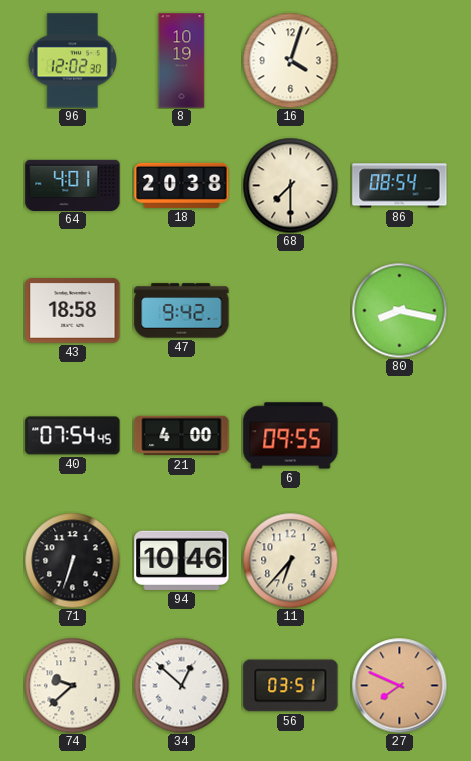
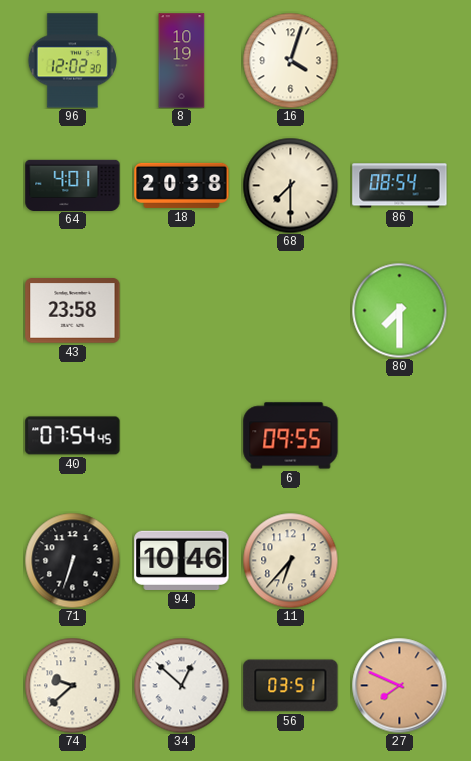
43: 18:58 -> 23:58 (73, 311)
47: 9:42 -> none (182, 311)
80: 8:17 -> 7:30 (399, 310)
21: 4:00 -> none (182, 436)
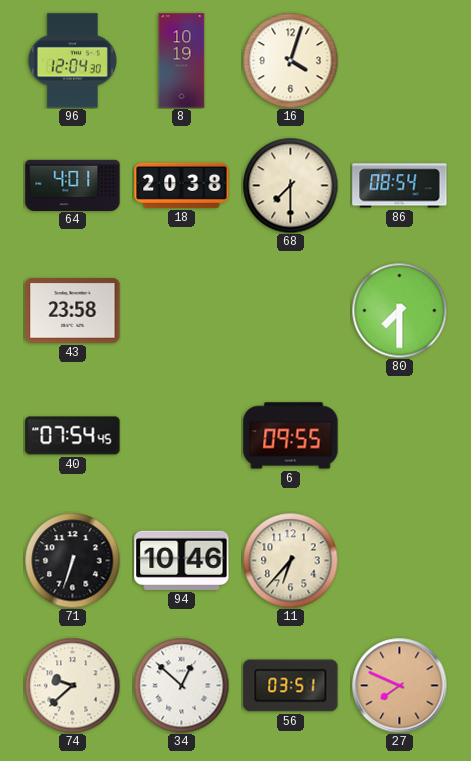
96: 12:02 -> 12:04 (72, 61)
